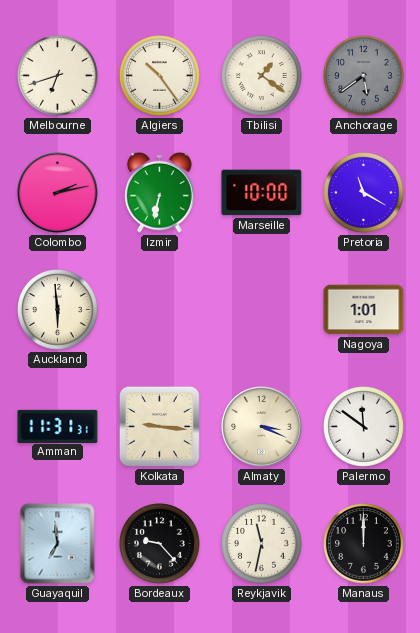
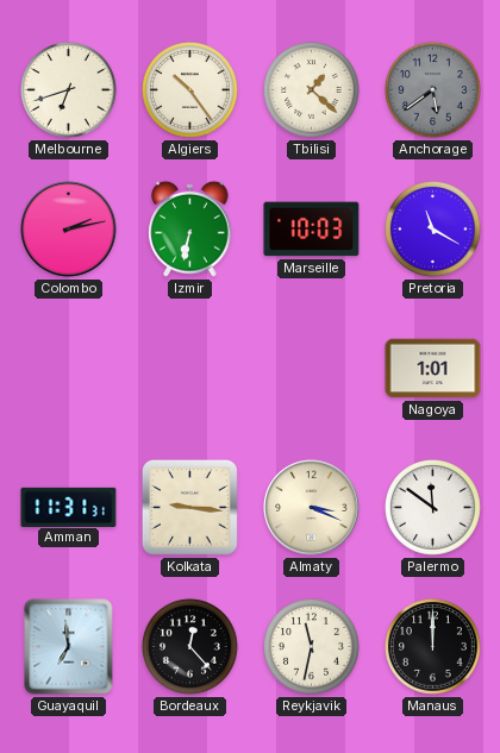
Tbilisi: 1:21 -> 1:22 (312, 90)
Marseille: 10:00 -> 10:03 (312, 230)
Auckland: 5:59 -> none (58, 310)
Bordeaux: 9:23 -> 12:23 (190, 647)
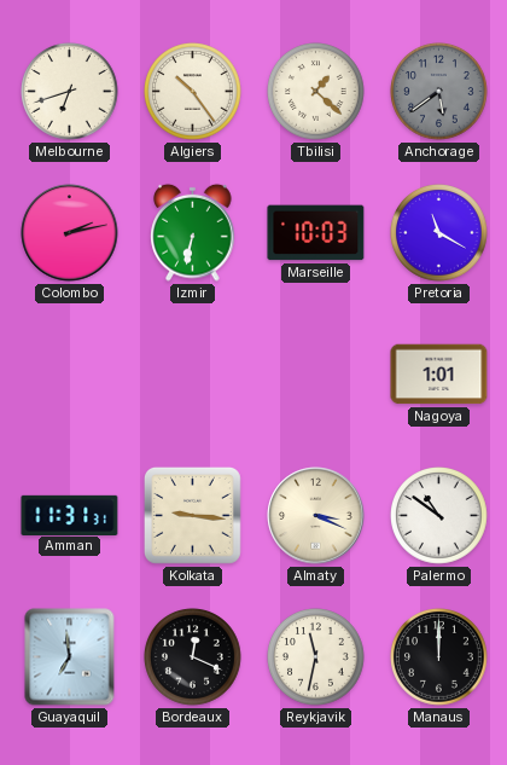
Palermo: 11:51 -> 10:51 (439, 516)
Bordeaux: 12:23 -> 12:19 (193, 657)
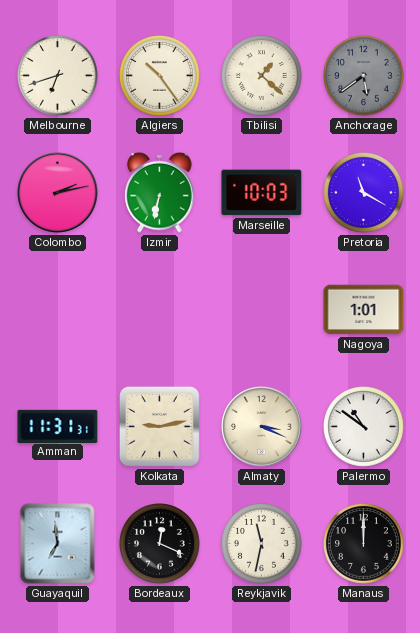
Kolkata: 9:16 -> 9:13 (159, 426)
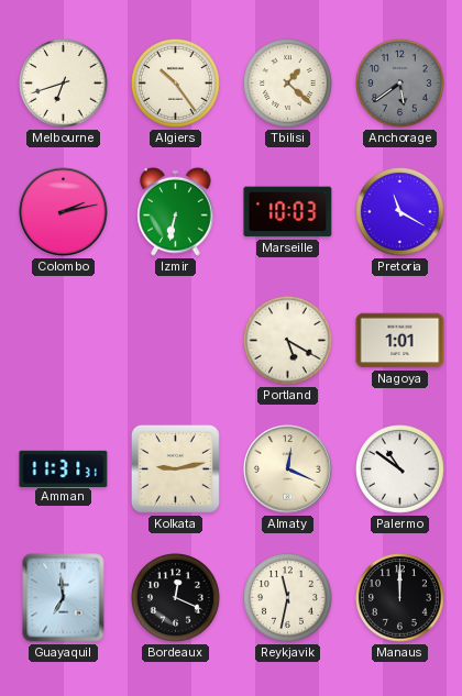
Portland: none -> 5:20 (288, 341)
Almaty: 3:19 -> 12:19 (288, 469)
